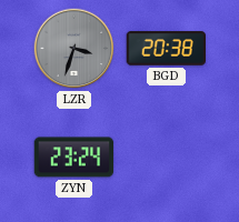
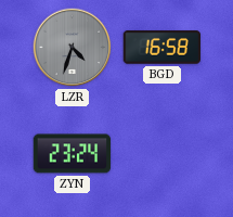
LZR: 3:33 -> 4:33 (73, 48)
BGD: 20:38 -> 16:58 (161, 48)
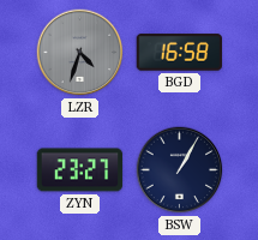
ZYN: 23:24 -> 23:27 (80, 170)
BSW: none -> 1:05 (180, 170)
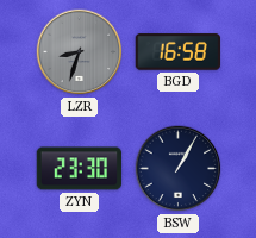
LZR: 4:33 -> 8:33 (80, 52)
ZYN: 23:27 -> 23:30 (80, 169)
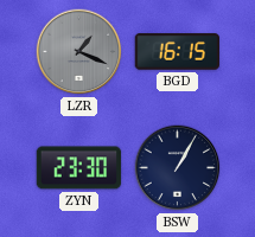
LZR: 8:33 -> 1:19 (79, 52)
BGD: 16:58 -> 16:15 (177, 52)
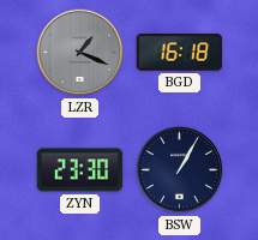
BGD: 16:15 -> 16:18 (179, 53)
